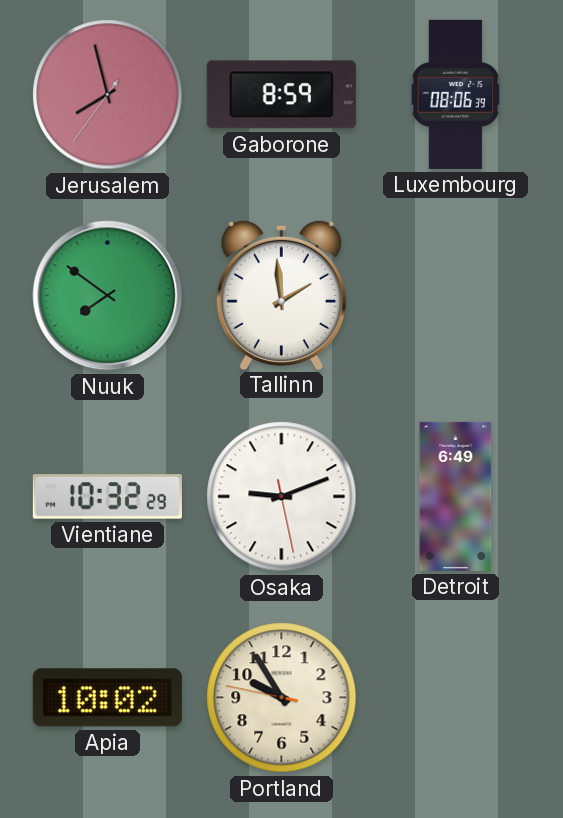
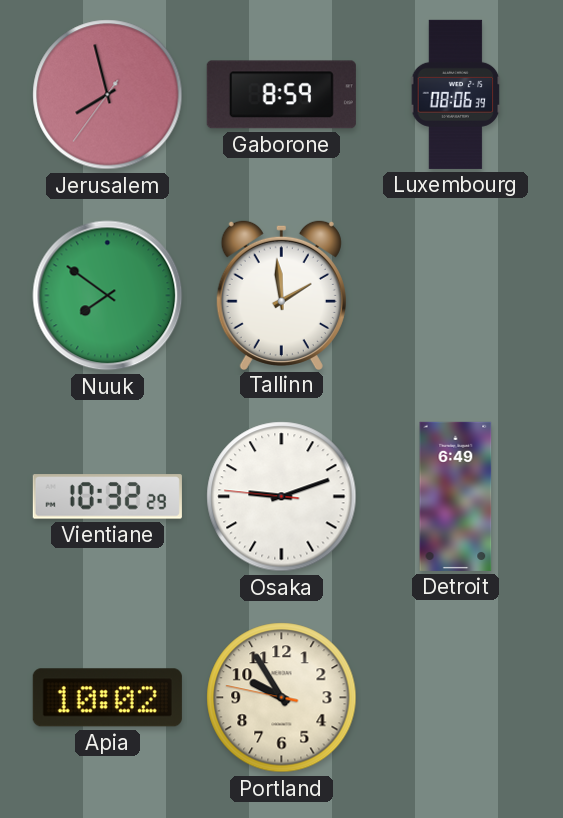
Osaka: 9:11:28 -> 9:11:46 (282, 497)
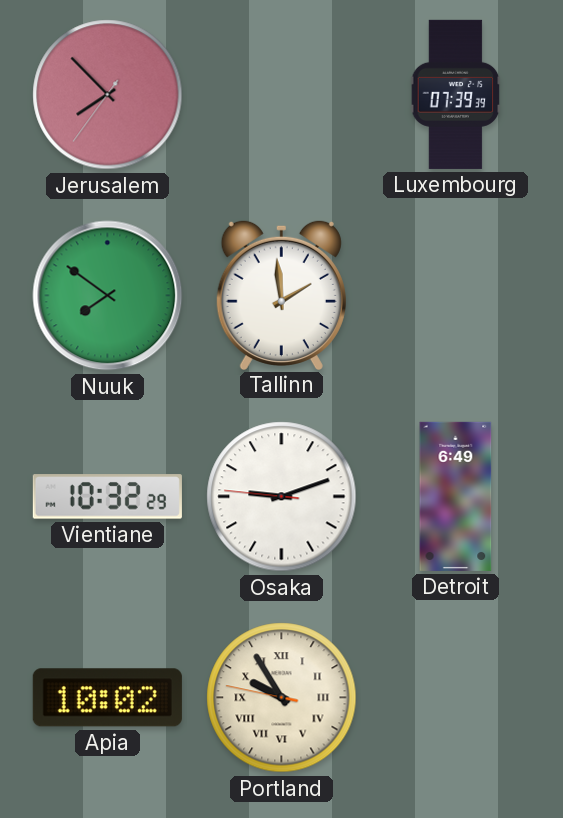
Jerusalem: 7:57 -> 7:52 (108, 95)
Gaborone: 8:59 -> none (281, 95)
Luxembourg: 08:06 -> 07:39 (456, 94)
Portland numerals: Arabic -> Roman (282, 698)
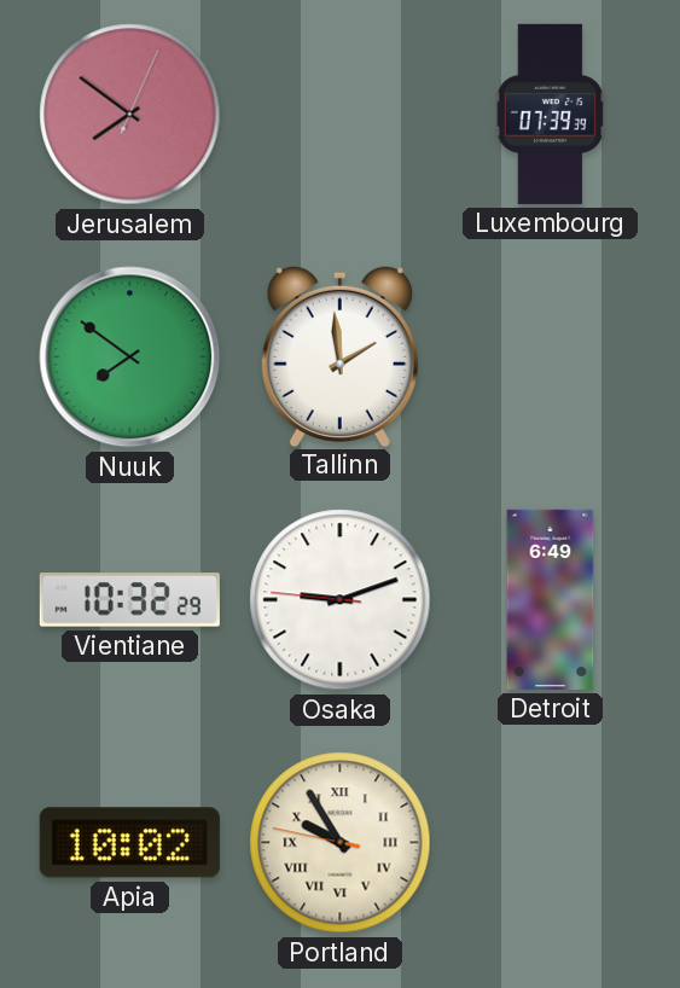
Jerusalem: 7:52 -> 7:51 (130, 115)
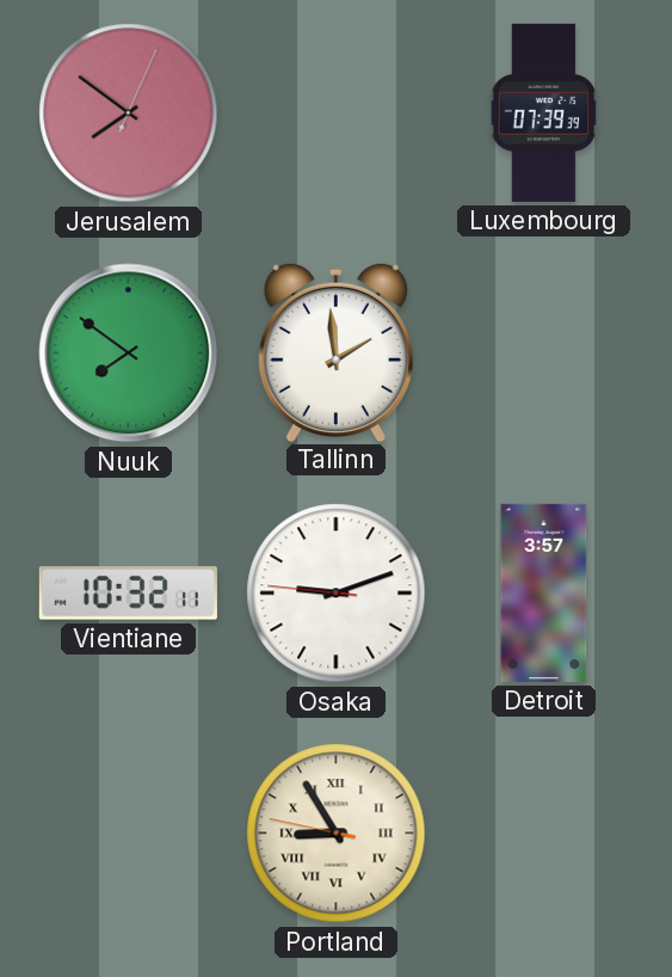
Vientiane: 10:32:29 -> 10:32:11 (128, 594)
Detroit: 6:49 -> 3:57 (544, 592)
Apia: 10:02 -> none (129, 843)
Portland: 9:54 -> 8:54 (337, 834)
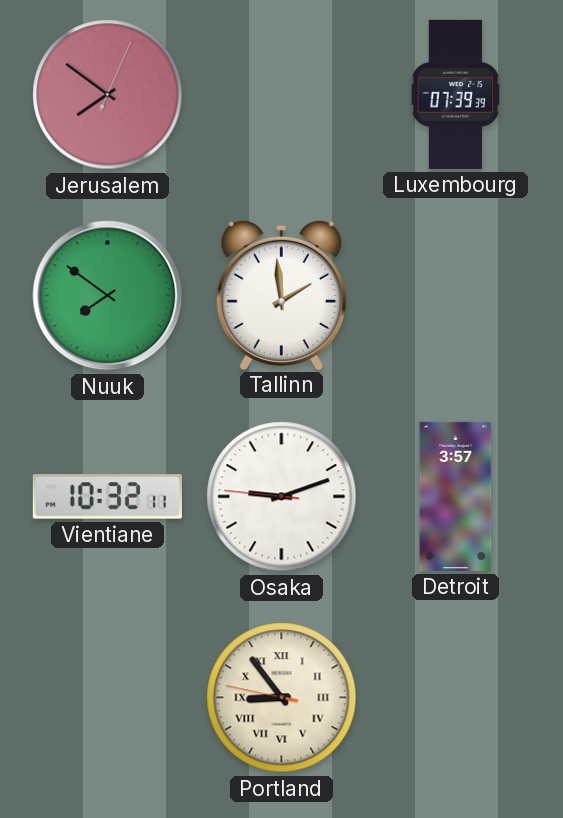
Portland: 8:54 -> 8:53 (282, 698)
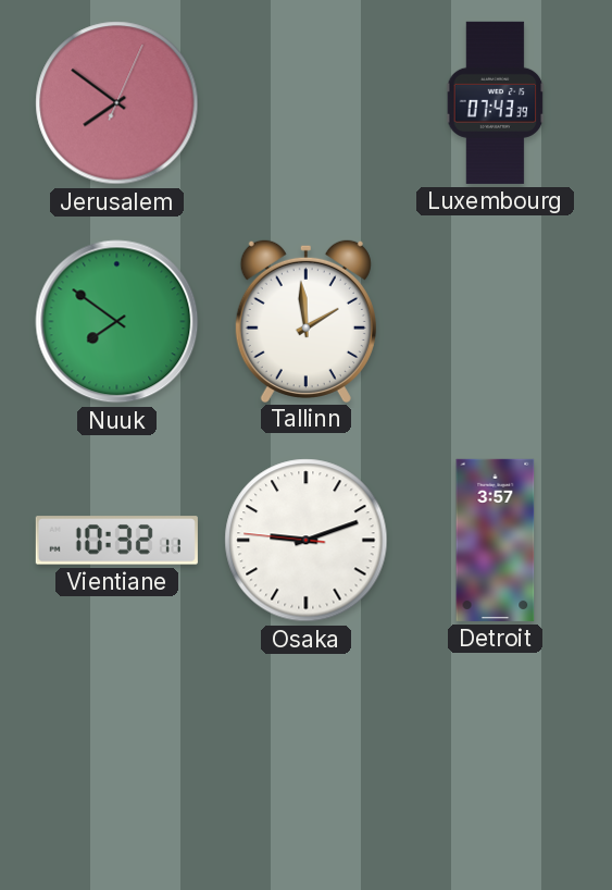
Luxembourg: 07:39 -> 07:43 (496, 102)
Portland: 8:53 -> none (282, 698)
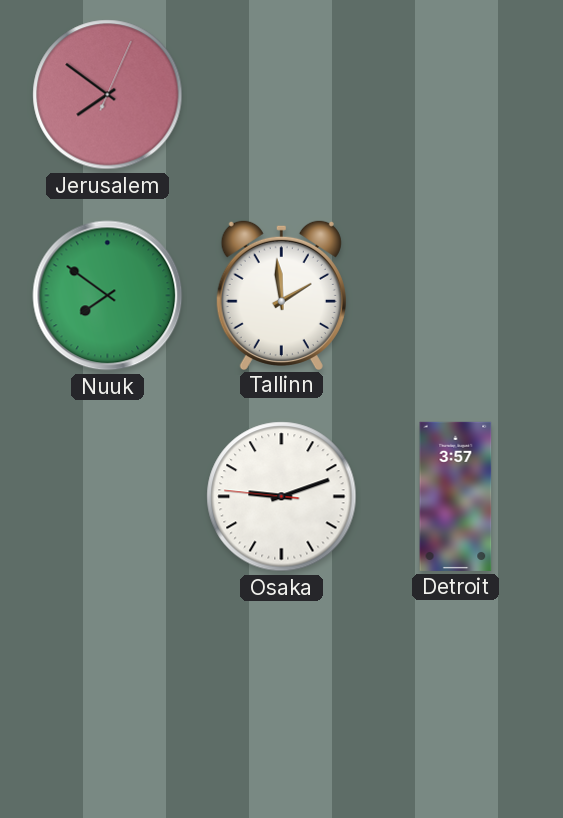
Luxembourg: 07:43 -> none (496, 102)
Vientiane: 10:32 -> none (116, 541)
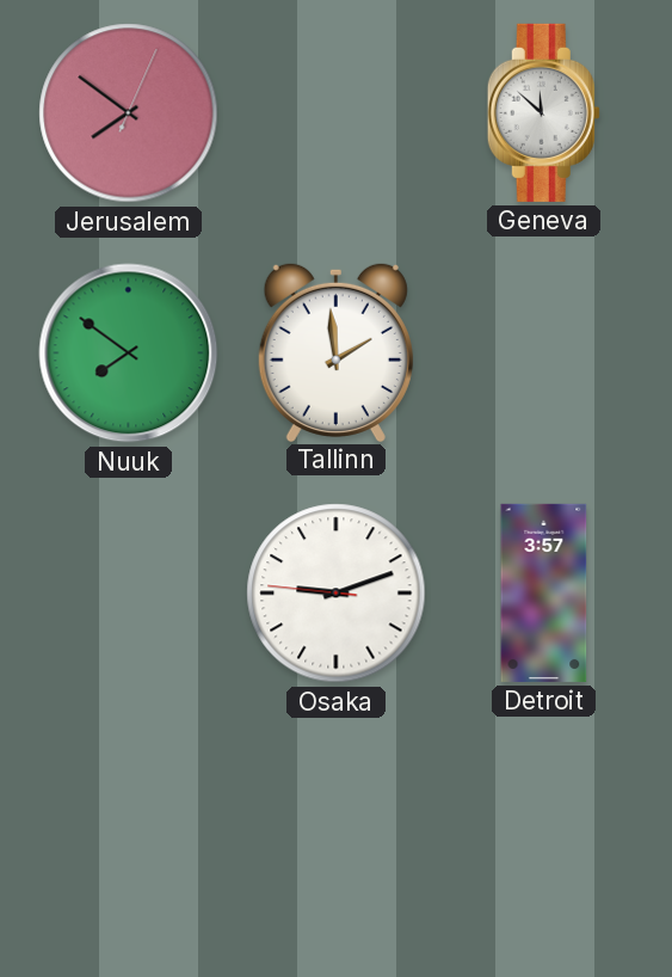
Geneva: none -> 11:52 (543, 112)
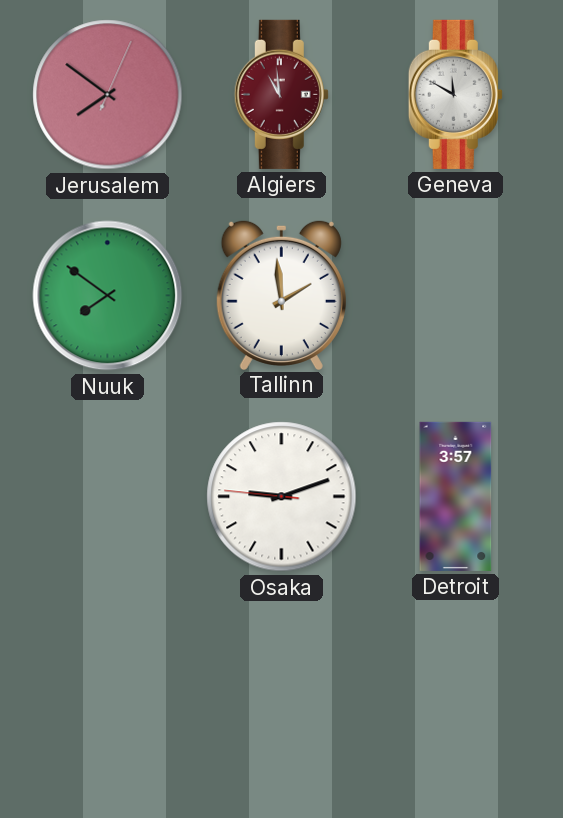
Algiers: none -> 10:59 (281, 94)
Geneva: 11:52 -> 11:50 (455, 94)
